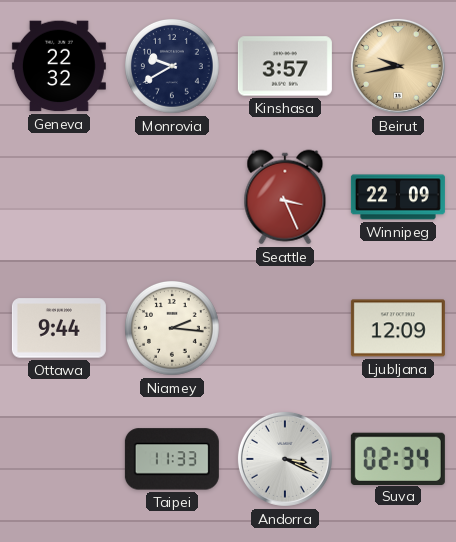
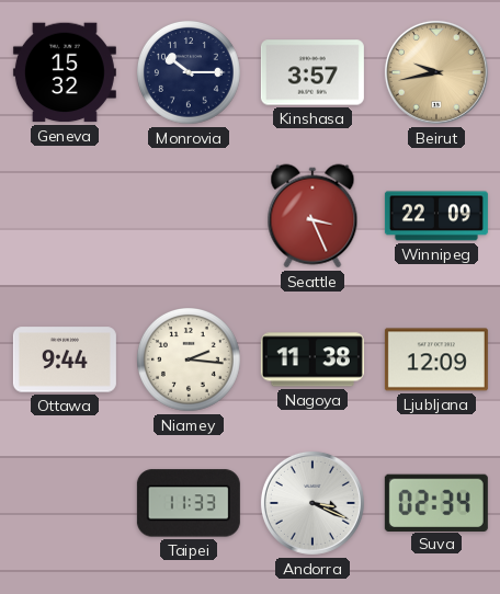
Geneva: 22:32 -> 15:32 (65, 72)
Monrovia: 9:40 -> 10:15 (190, 73)
Nagoya: none -> 11:38 (312, 359)
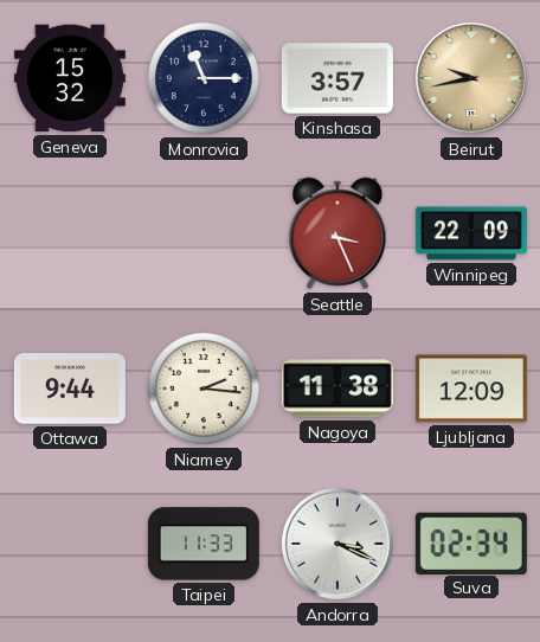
Monrovia: 10:15 -> 11:15 (205, 79)
